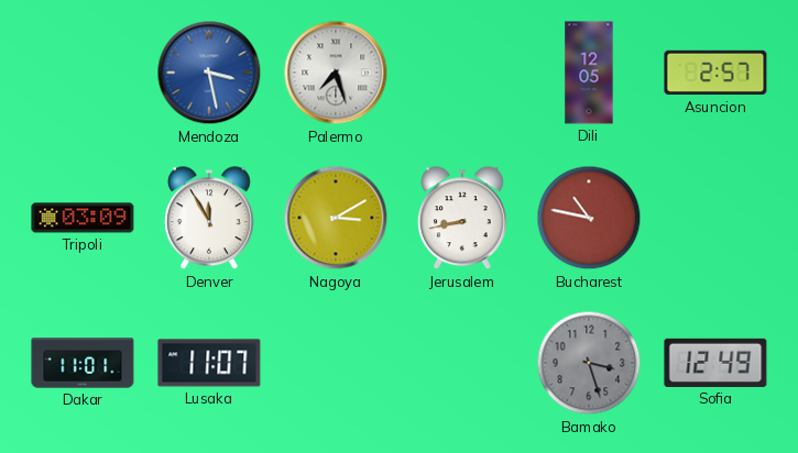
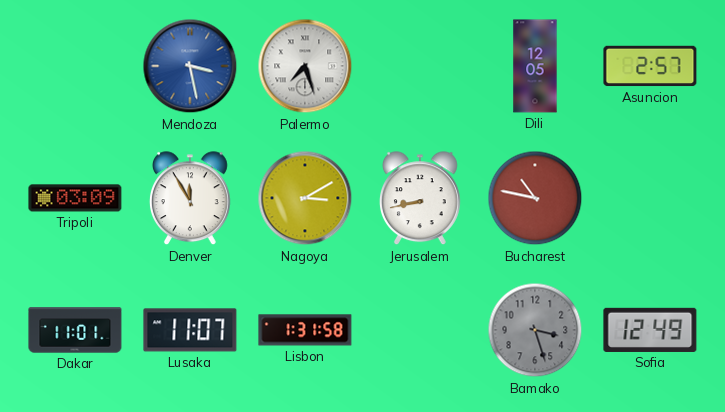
Lisbon: none -> 1:31 (305, 330)
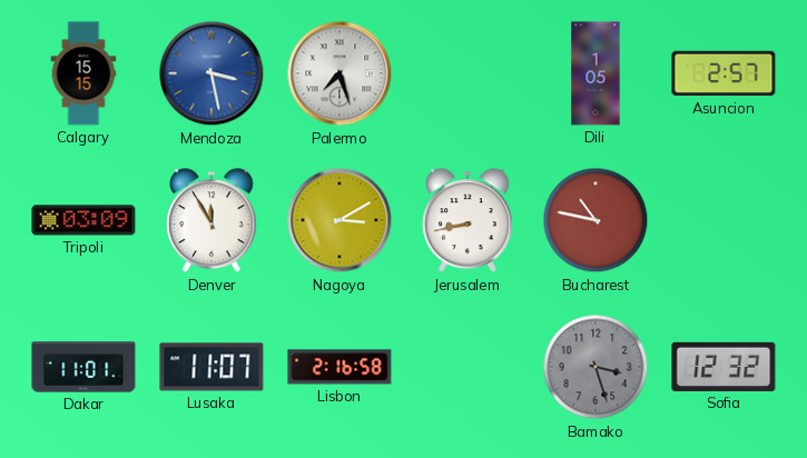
Calgary: none -> 15:15 (83, 73)
Dili: 12:05 -> 1:05 (596, 73)
Lisbon: 1:31 -> 2:16 (339, 367)
Sofia: 12:49 -> 12:32 (724, 367)
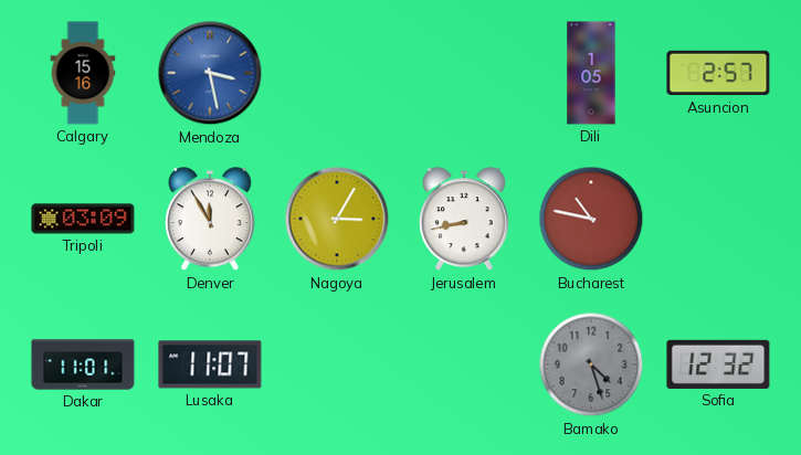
Calgary: 15:15 -> 15:16 (83, 73)
Palermo: 7:27 -> none (339, 73)
Nagoya: 3:10 -> 3:05 (337, 219)
Lisbon: 2:16 -> none (339, 367)
Bamako: 3:27 -> 4:27 (591, 364)
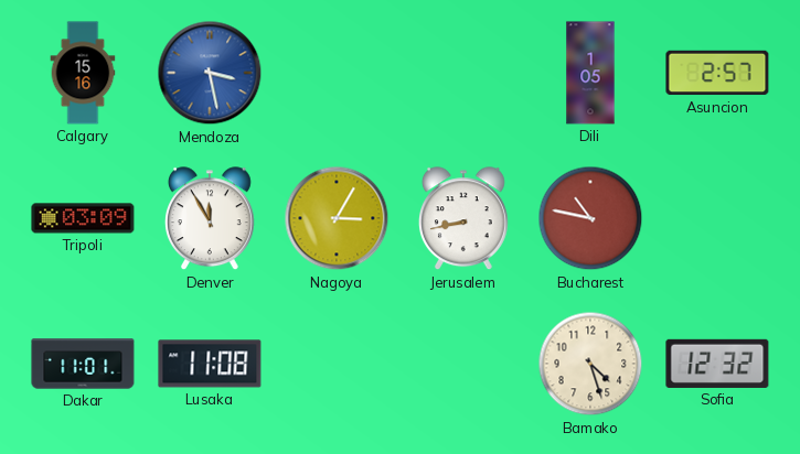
Lusaka: 11:07 -> 11:08 (210, 364)
Bamako dial: grey -> cream (590, 364)
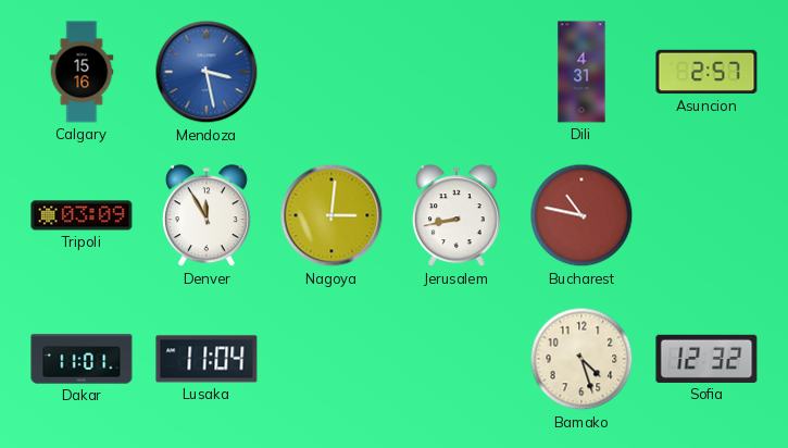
Dili: 1:05 -> 4:31 (581, 72)
Nagoya: 3:05 -> 3:01 (332, 215)
Lusaka: 11:08 -> 11:04 (207, 359)
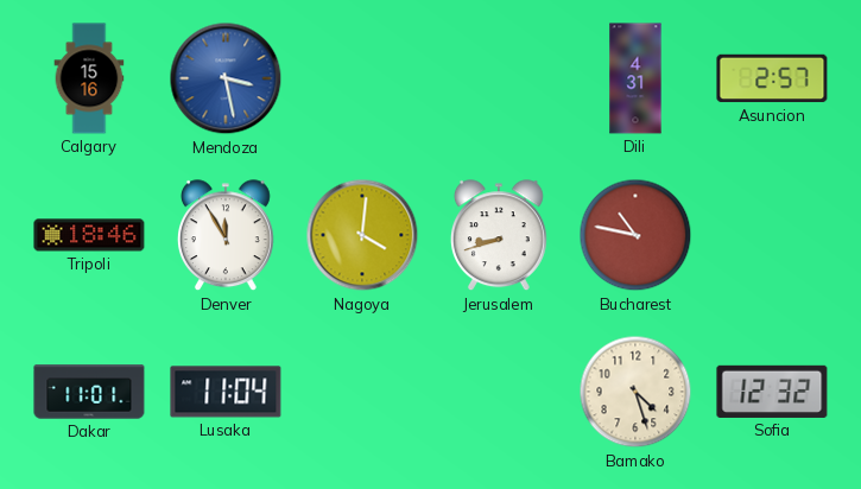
Tripoli: 03:09 -> 18:46 (89, 235)
Nagoya: 3:01 -> 4:01 (362, 235)
Jerusalem: 8:43 -> 8:42 (499, 236)
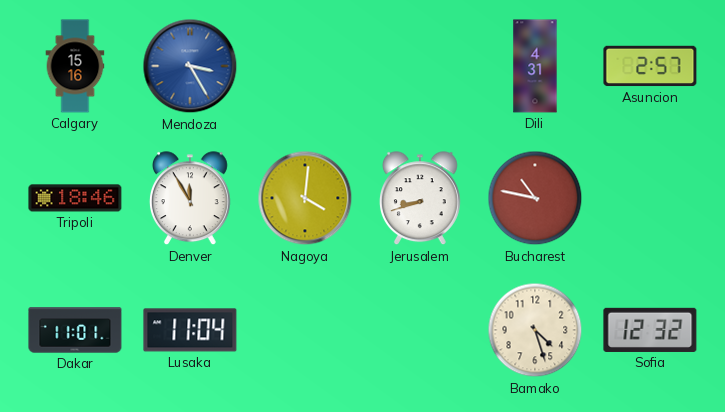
Mendoza: 3:28 -> 3:25 (190, 66)
